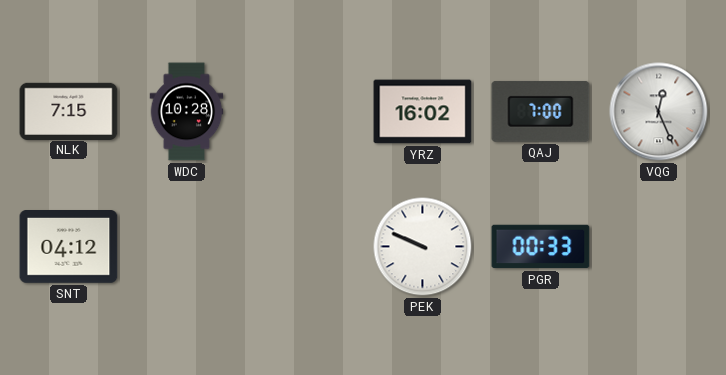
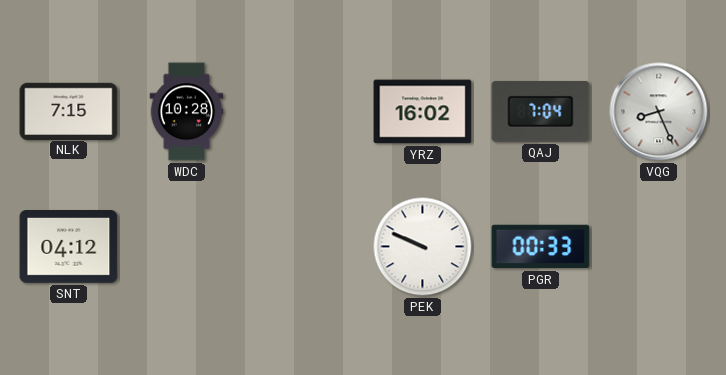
QAJ: 7:00 -> 7:04 (541, 111)
VQG: 12:26 -> 8:26 (659, 112)
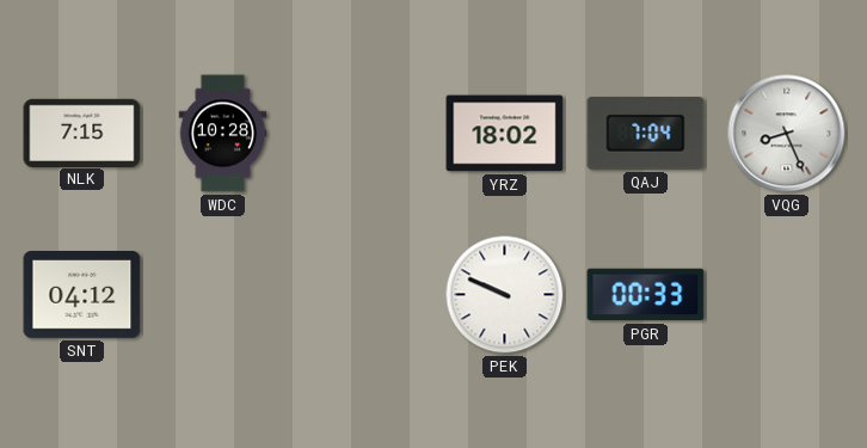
YRZ: 16:02 -> 18:02 (505, 134)
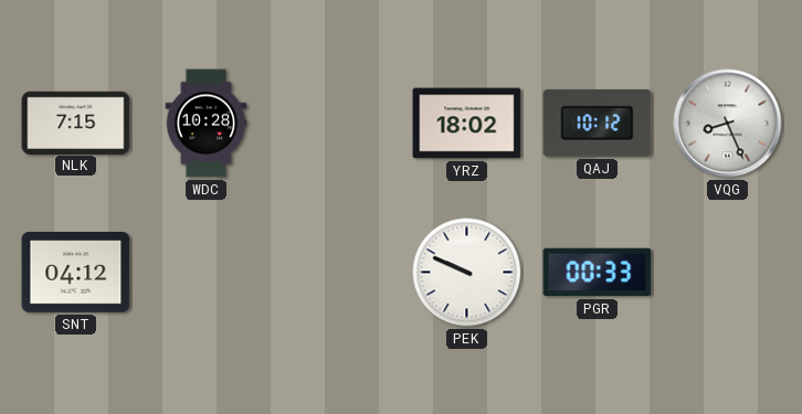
QAJ: 7:04 -> 10:12 (598, 123)
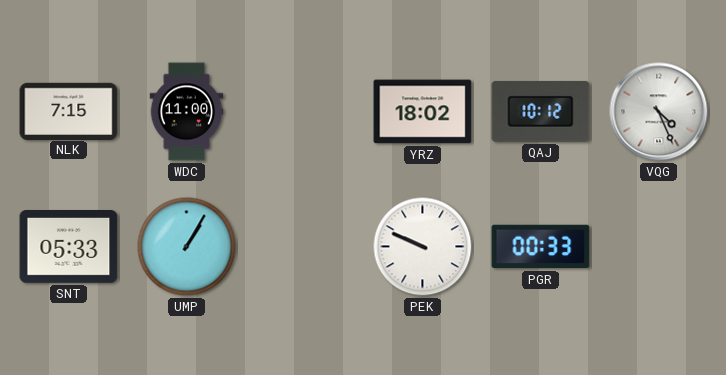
WDC: 10:28 -> 11:00 (187, 112)
VQG: 8:26 -> 4:26 (659, 112)
SNT: 04:12 -> 05:33 (69, 247)
UMP: none -> 1:05 (187, 247)
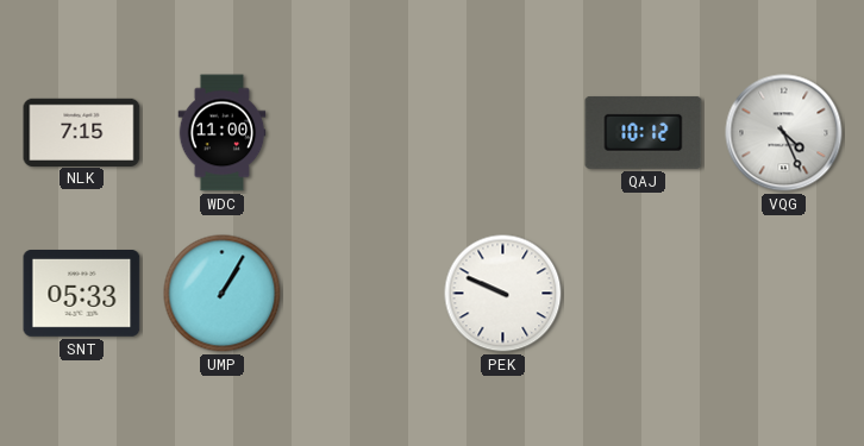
YRZ: 18:02 -> none (423, 112)
PGR: 00:33 -> none (541, 247)
